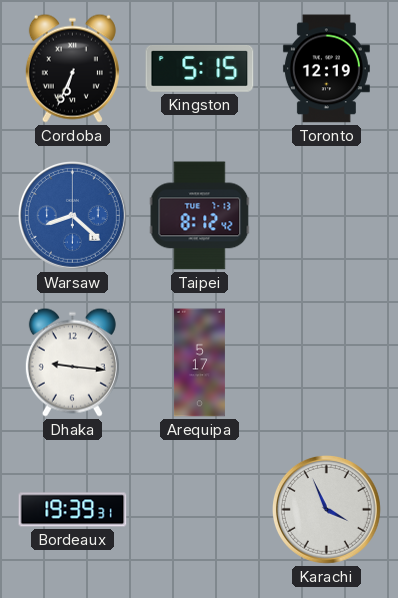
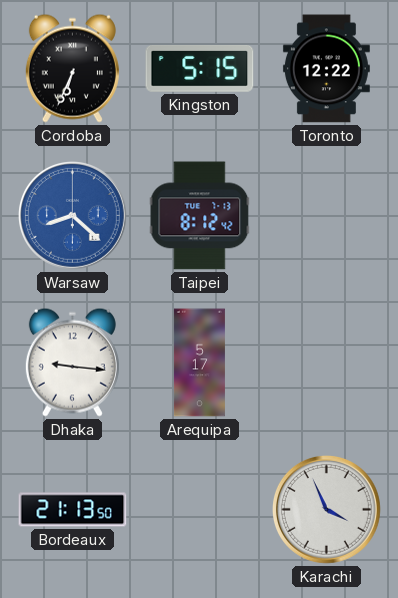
Toronto: 12:19 -> 12:22 (326, 69)
Bordeaux: 19:39 -> 21:13 (73, 510)
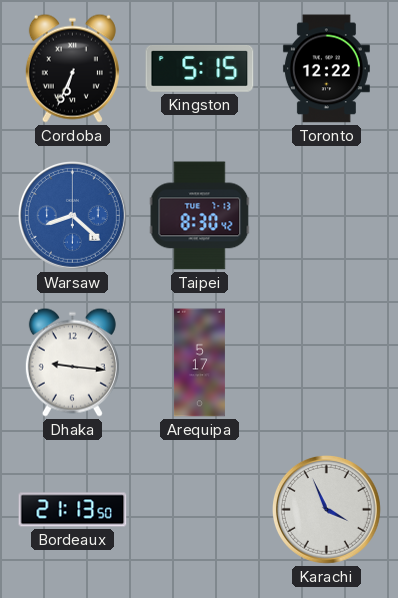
Taipei: 8:12 -> 8:30 (200, 216)
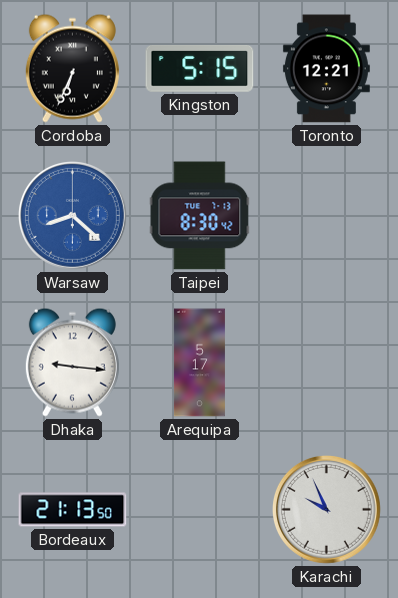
Toronto: 12:22 -> 12:21 (326, 69)
Karachi: 3:56 -> 9:56 (326, 509)
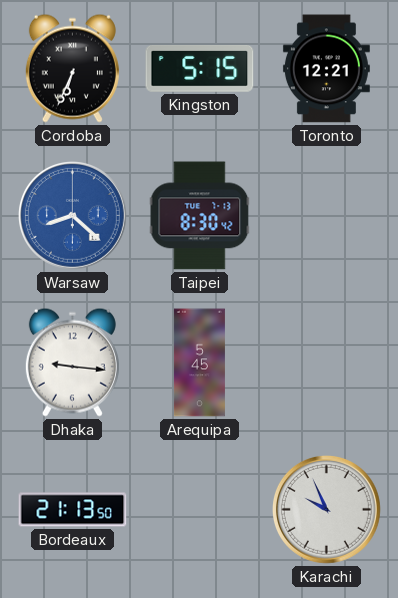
Arequipa: 5:17 -> 5:45 (199, 363)
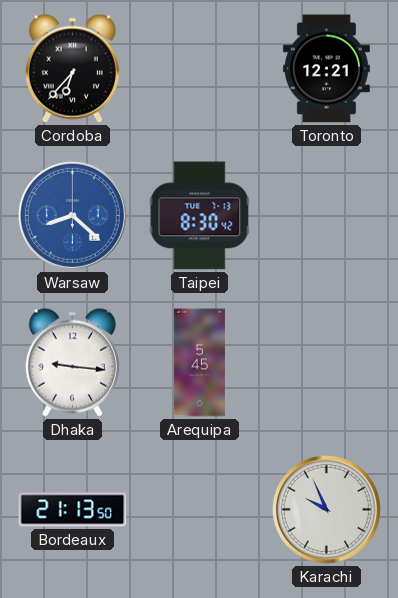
Cordoba: 6:34 -> 6:37 (72, 68)
Kingston: 5:15 -> none (200, 69)
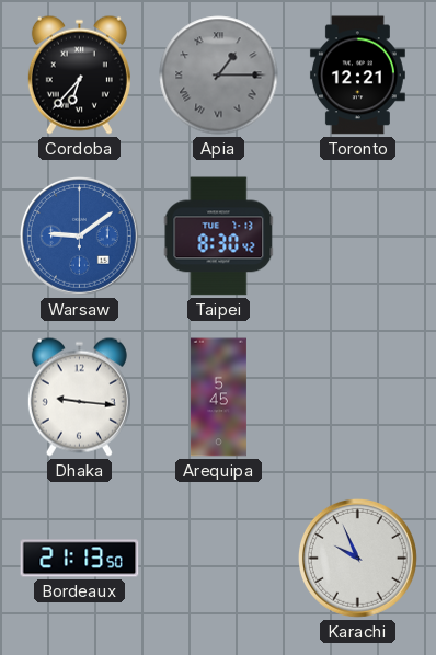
Apia: none -> 1:15 (219, 76)
Warsaw: 8:22 -> 9:09 (79, 235)
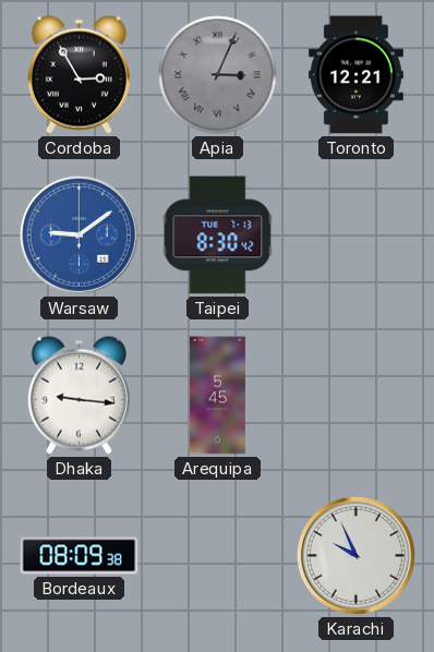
Cordoba: 6:37 -> 2:55 (79, 74)
Apia: 1:15 -> 3:04 (218, 75)
Bordeaux: 21:13 -> 08:09 (80, 556)
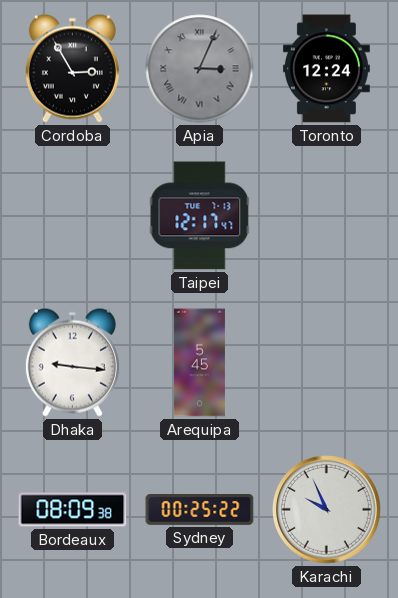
Toronto: 12:21 -> 12:24 (326, 69)
Warsaw: 9:09 -> none (79, 234)
Taipei: 8:30 -> 12:17 (200, 216)
Sydney: none -> 00:25 (200, 510)
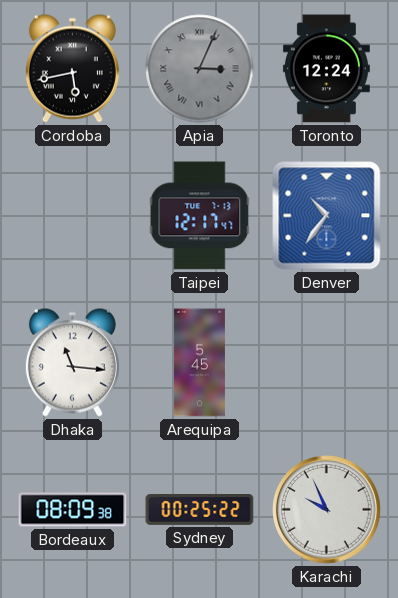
Cordoba: 2:55 -> 5:43 (72, 68)
Denver: none -> 10:36 (327, 216)
Dhaka: 9:16 -> 11:16 (72, 362)
